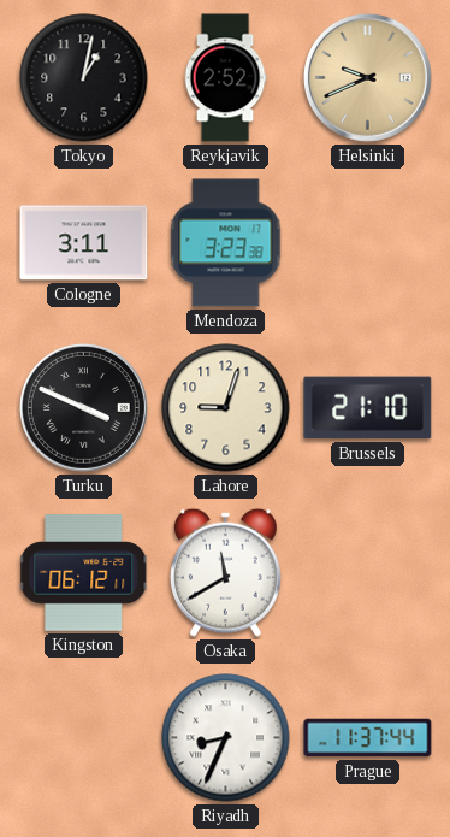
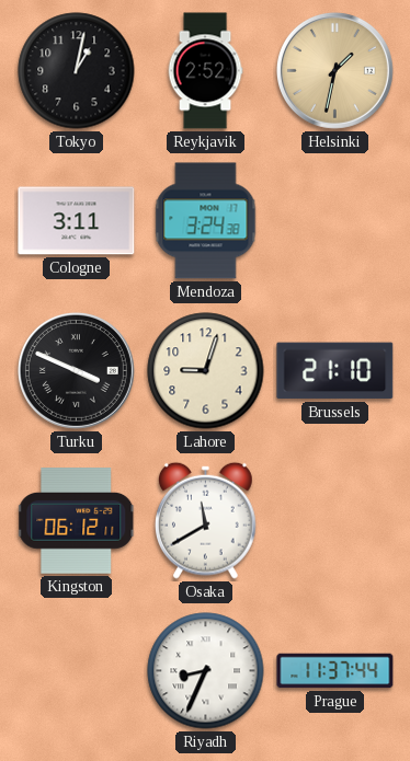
Helsinki: 9:41 -> 1:32 (334, 70)
Mendoza: 3:23 -> 3:24 (206, 221)
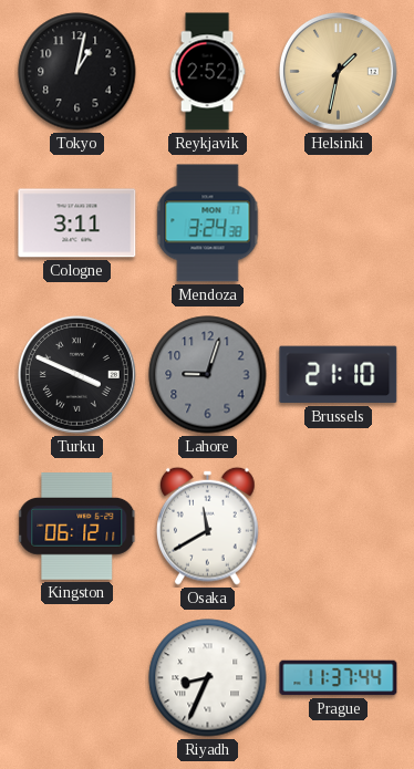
Lahore dial: cream -> grey (208, 375)
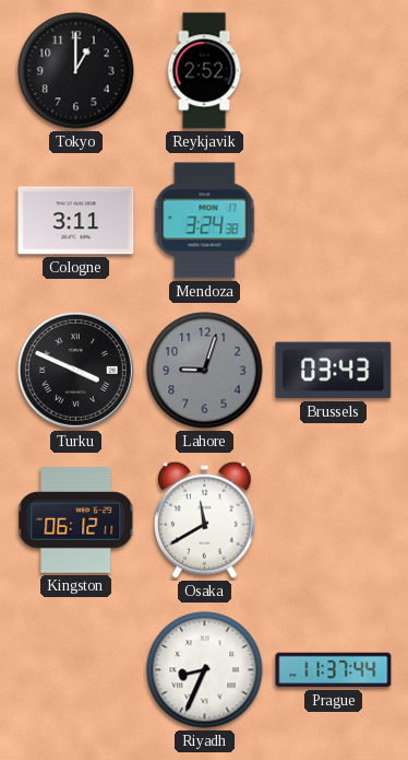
Tokyo: 1:02 -> 1:00 (76, 71)
Helsinki: 1:32 -> none (338, 71)
Brussels: 21:10 -> 03:43 (334, 371)
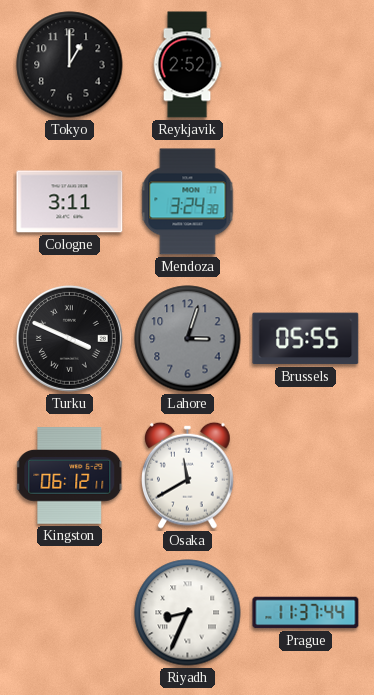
Lahore: 9:03 -> 3:03 (188, 339)
Brussels: 03:43 -> 05:55 (306, 339)
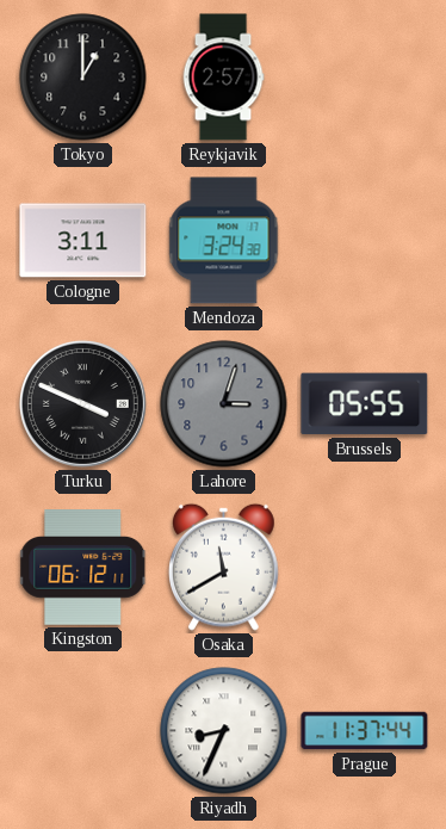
Reykjavik: 2:52 -> 2:57 (223, 78)
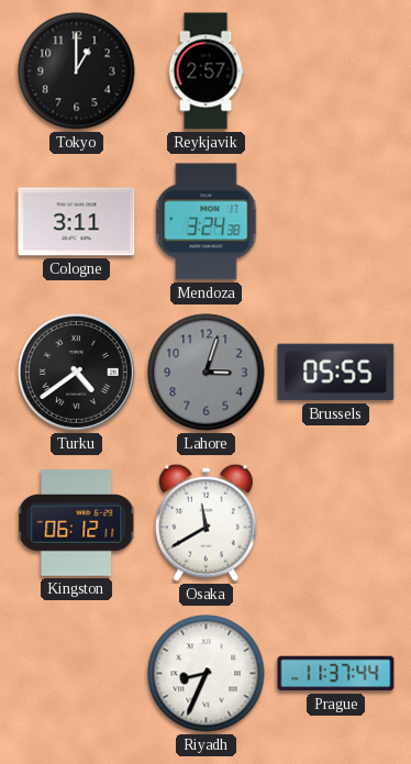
Turku: 3:49 -> 4:39 (76, 372)
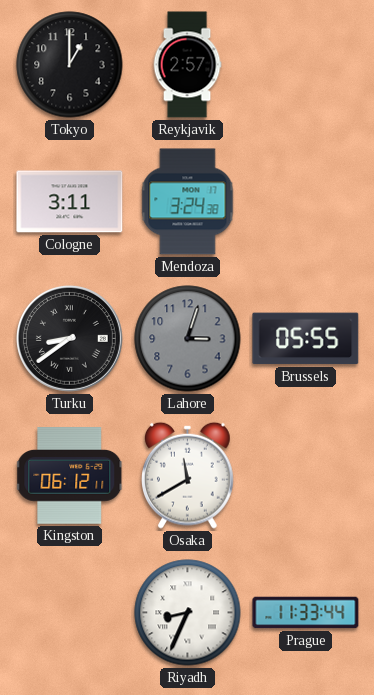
Turku: 4:39 -> 8:39 (69, 338)
Prague: 11:37 -> 11:33 (306, 613)
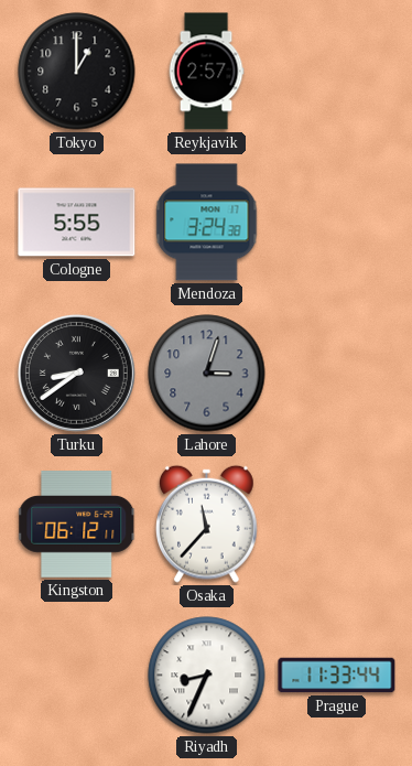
Cologne: 3:11 -> 5:55 (77, 223)
Brussels: 05:55 -> none (306, 339)
Osaka: 11:40 -> 11:37 (207, 524)
